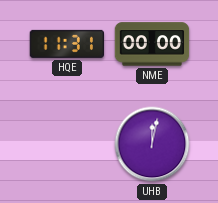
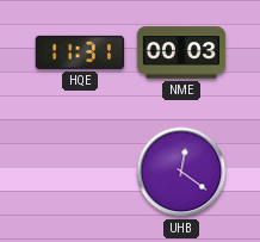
NME: 00:00 -> 00:03 (181, 52)
UHB: 12:02 -> 12:21 (181, 172)
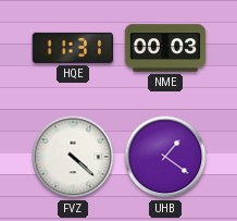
FVZ: none -> 4:22 (73, 157)
UHB: 12:21 -> 1:21 (165, 157)
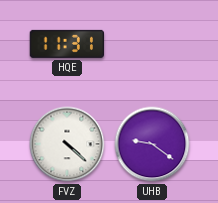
NME: 00:03 -> none (165, 48)
UHB: 1:21 -> 9:21 (152, 144)
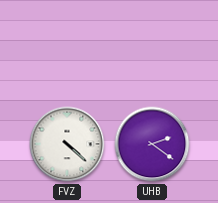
HQE: 11:31 -> none (66, 44)
UHB: 9:21 -> 2:21 (152, 144)
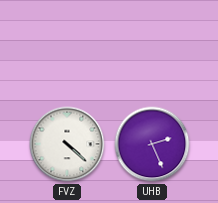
UHB: 2:21 -> 2:26 (152, 144)
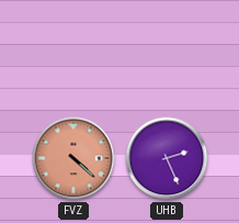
FVZ dial: white -> salmon (73, 158)
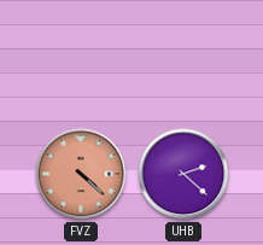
UHB: 2:26 -> 2:22 (183, 174)
